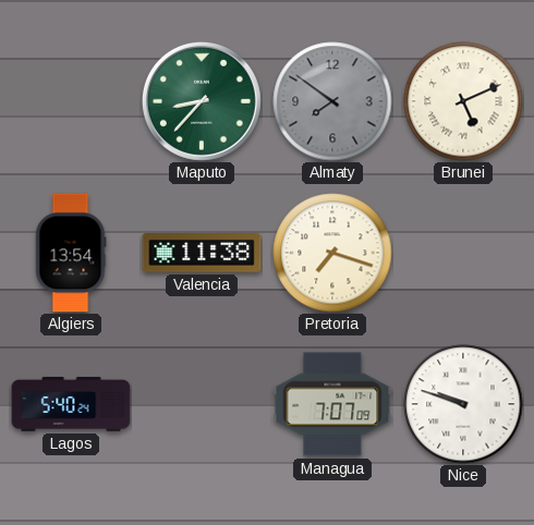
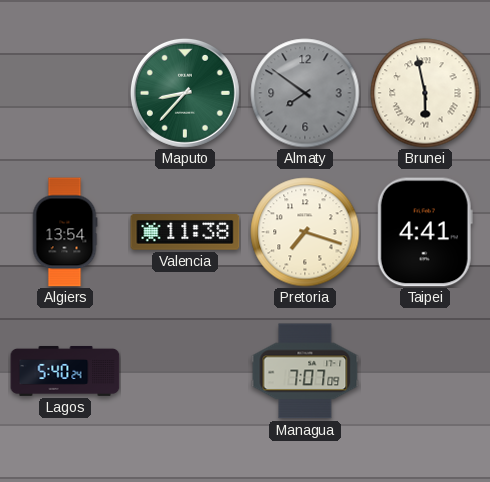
Brunei: 5:11 -> 5:58 (425, 93)
Taipei: none -> 4:41 (425, 232)
Nice: 9:48 -> none (463, 404)
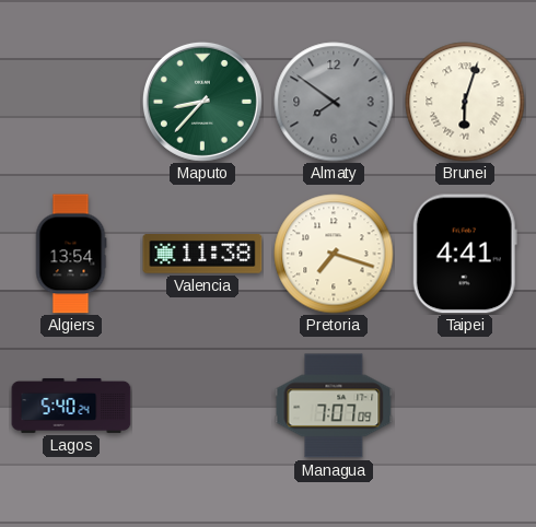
Brunei: 5:58 -> 6:03 (465, 102)
